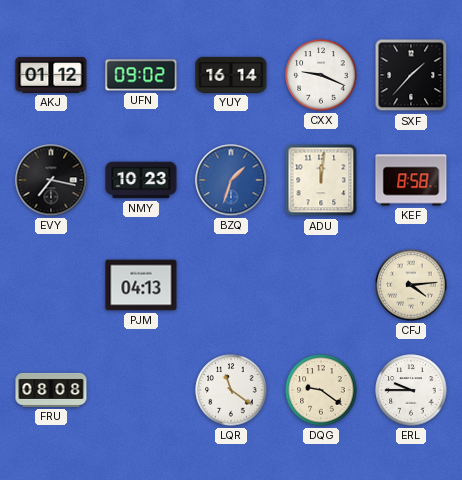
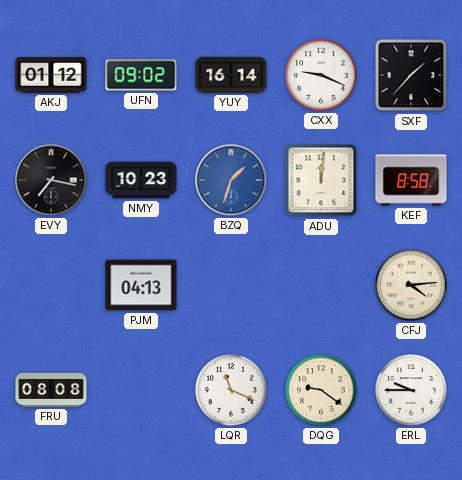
LQR: 11:21 -> 11:19 (231, 390)
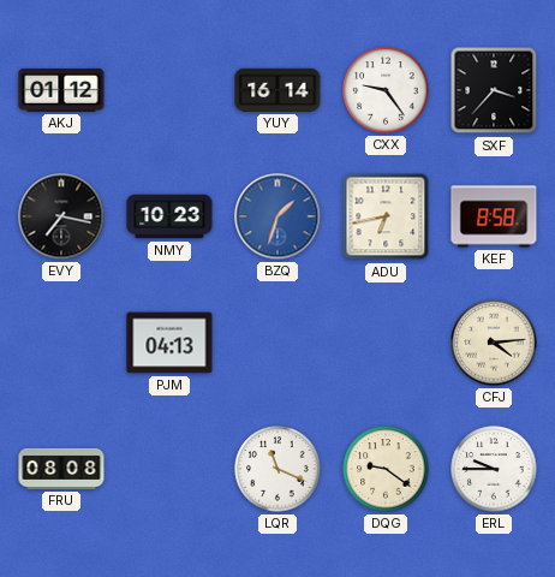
UFN: 09:02 -> none (141, 75)
CXX: 9:19 -> 9:24 (386, 90)
SXF: 1:37 -> 3:37 (494, 90)
ADU: 12:01 -> 6:43 (386, 216)
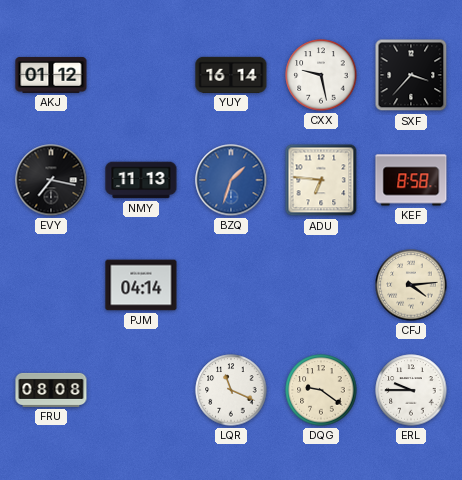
CXX: 9:24 -> 9:28 (321, 75)
NMY: 10:23 -> 11:13 (141, 180)
ADU: 6:43 -> 6:46 (321, 180)
PJM: 04:13 -> 04:14 (141, 285)
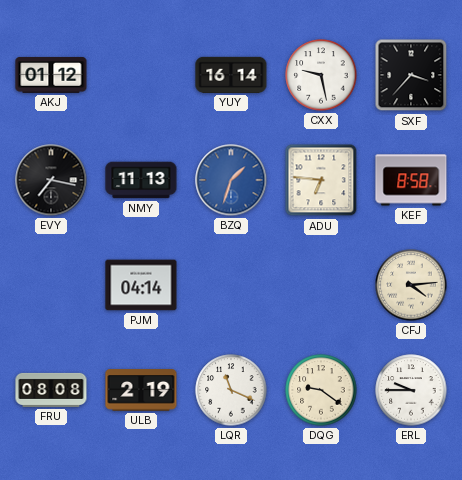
ULB: none -> 2:19 (141, 390)
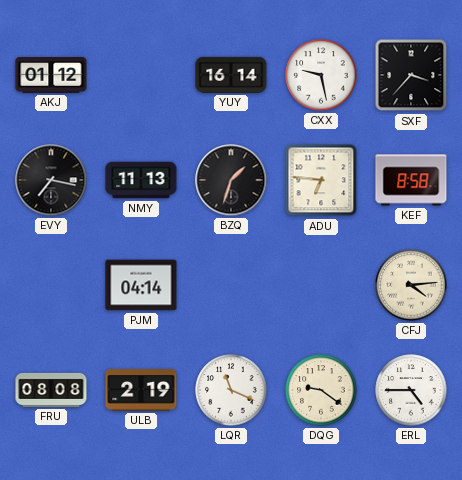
BZQ dial: blue -> black (231, 180)
ERL: 9:45 -> 4:45 (411, 390)
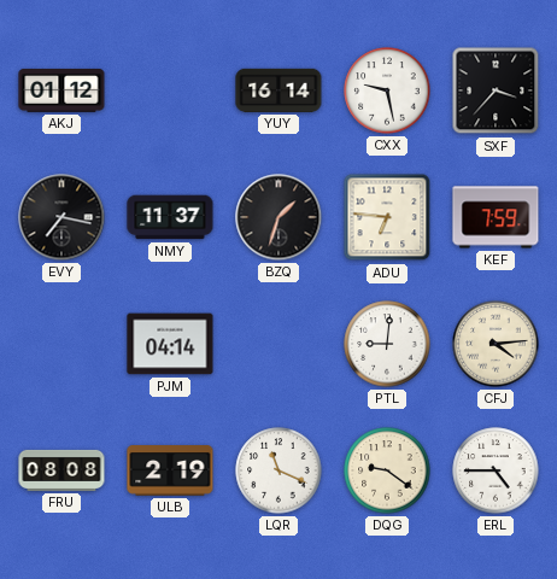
NMY: 11:13 -> 11:37 (170, 217)
KEF: 8:58 -> 7:59 (496, 217)
PTL: none -> 9:01 (387, 344)
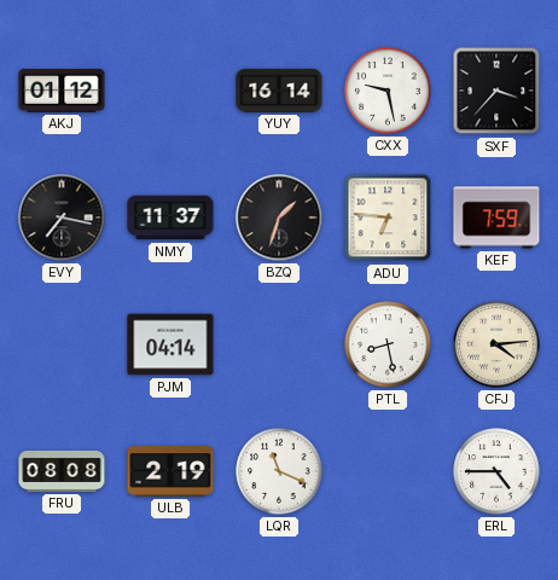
PTL: 9:01 -> 8:28 (388, 344)
DQG: 9:21 -> none (387, 470)
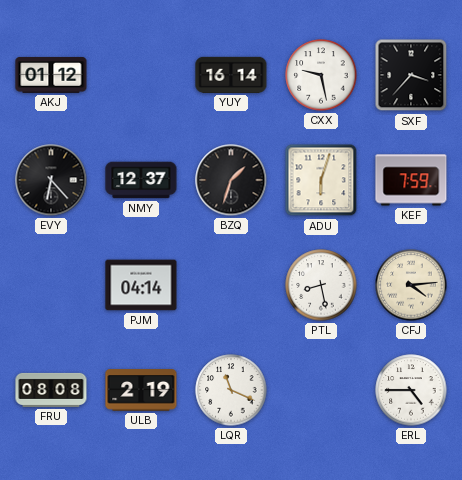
EVY: 7:17 -> 6:23 (51, 180)
NMY: 11:37 -> 12:37 (141, 180)
ADU: 6:46 -> 6:03 (321, 180)
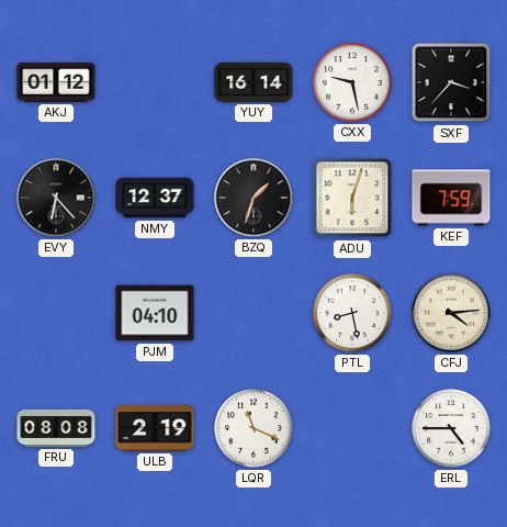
PJM: 04:14 -> 04:10 (155, 313)
